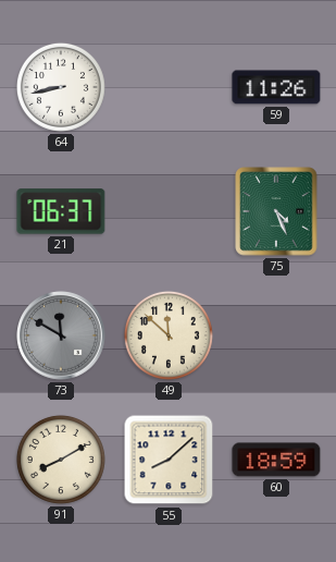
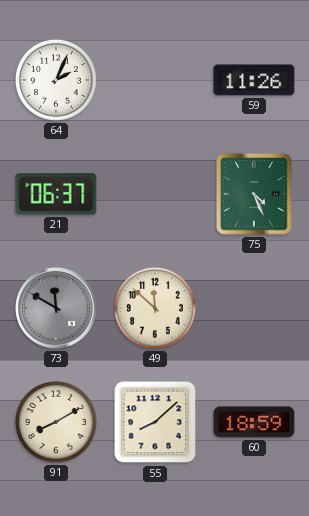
64: 8:43 -> 2:04 (56, 80)
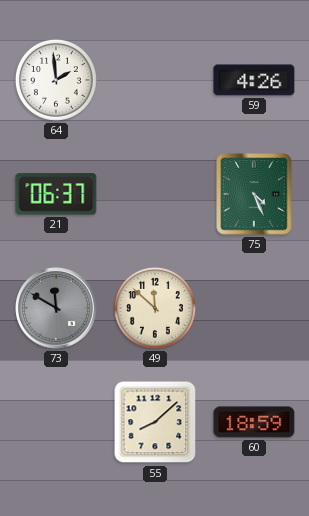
64: 2:04 -> 1:59 (56, 80)
59: 11:26 -> 4:26 (254, 80)
91: 8:10 -> none (56, 422)
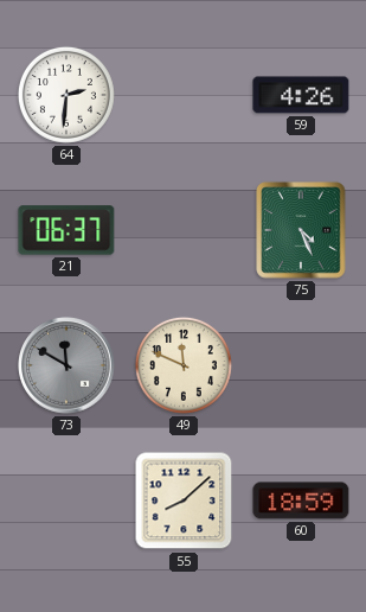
64: 1:59 -> 2:31 (66, 95)
49: 11:52 -> 11:49 (184, 365)
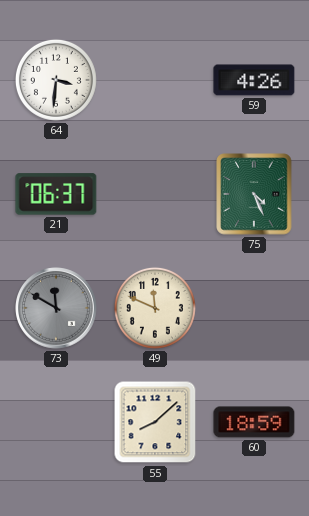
64: 2:31 -> 3:31 (56, 80)
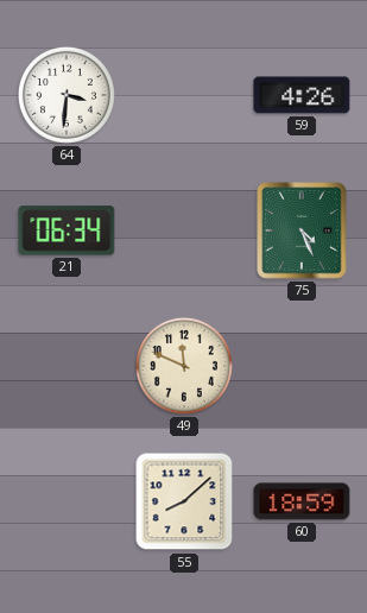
21: 06:37 -> 06:34 (67, 230)
73: 11:50 -> none (56, 308)
